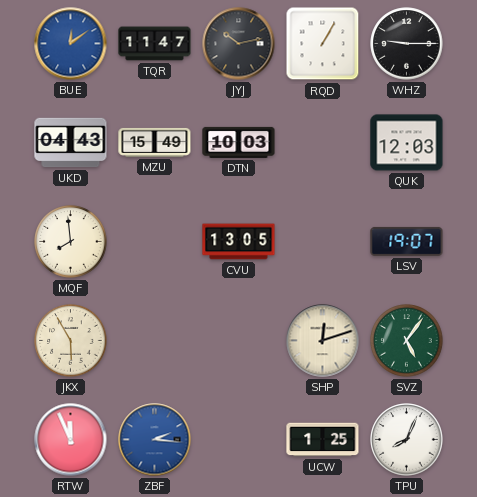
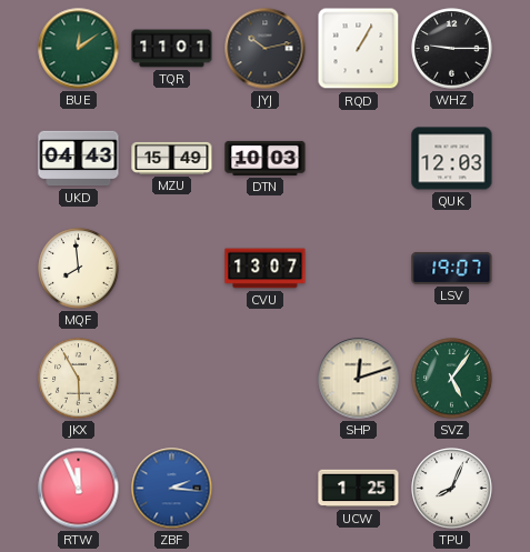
BUE dial: blue -> green (79, 49)
TQR: 11:47 -> 11:01 (172, 49)
CVU: 13:05 -> 13:07 (266, 269)
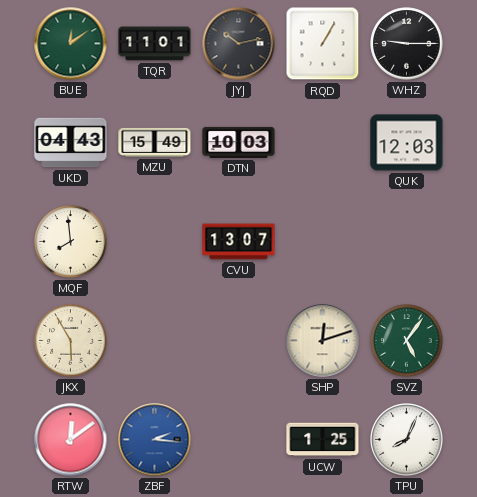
LSV: 19:07 -> none (452, 268)
RTW: 11:56 -> 12:09 (71, 440)
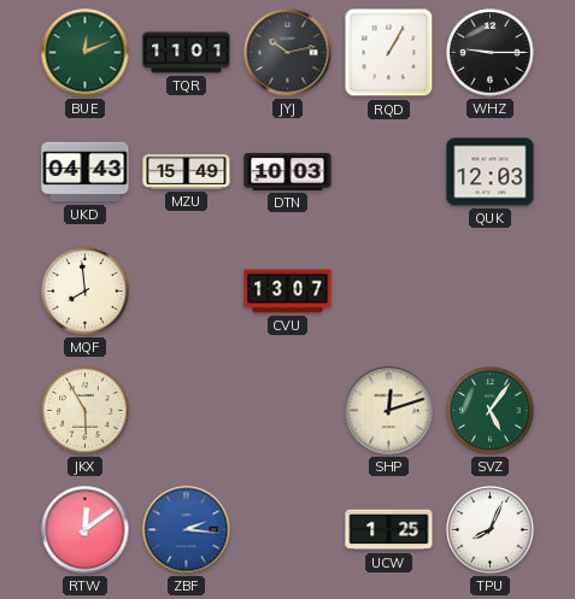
BUE: 12:09 -> 12:11 (86, 53)
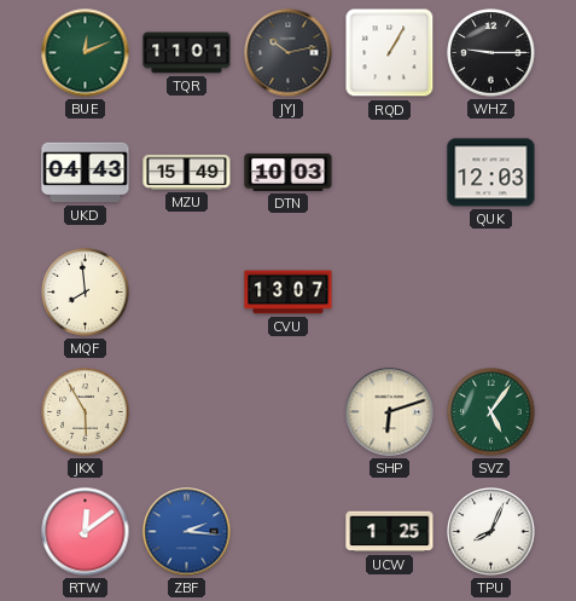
SHP: 12:12 -> 6:12 (390, 412)
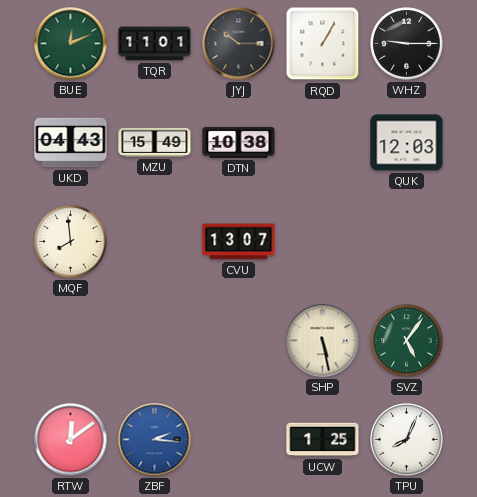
JYJ: 10:13 -> 10:15 (239, 44)
DTN: 10:03 -> 10:38 (239, 142)
JKX: 5:55 -> none (86, 412)
SHP: 6:12 -> 5:28 (323, 341)
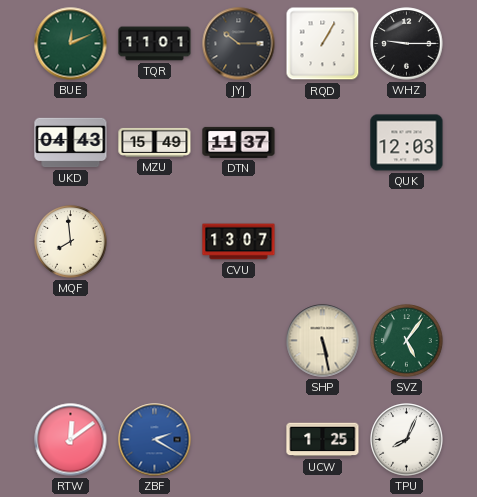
DTN: 10:38 -> 11:37 (239, 142)
ZBF: 2:16 -> 2:20 (155, 440)
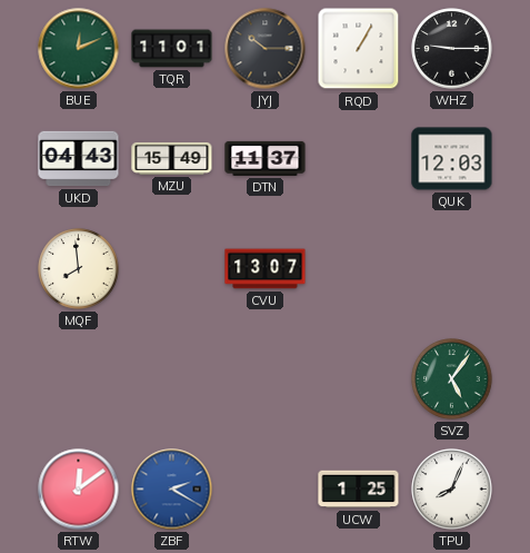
SHP: 5:28 -> none (323, 341)
